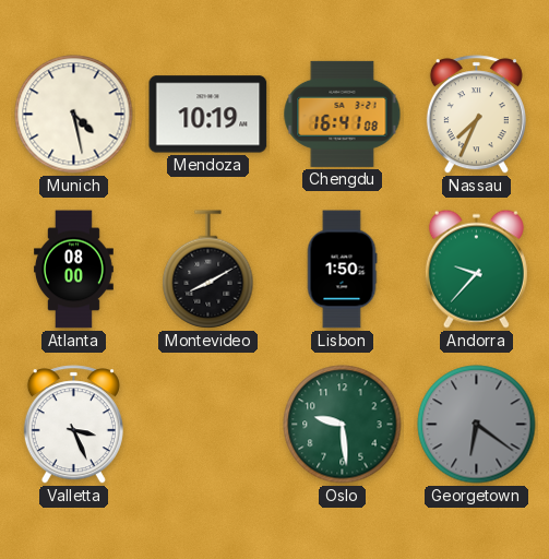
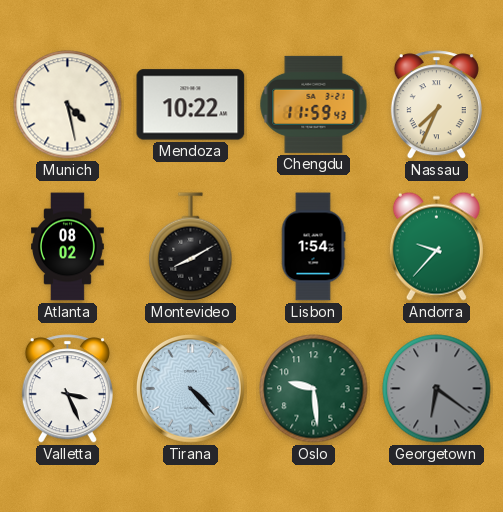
Mendoza: 10:19 -> 10:22 (191, 105)
Chengdu: 16:41 -> 11:59 (314, 104)
Atlanta: 08:00 -> 08:02 (68, 247)
Lisbon: 1:50 -> 1:54 (313, 247)
Tirana: none -> 4:23 (190, 388)
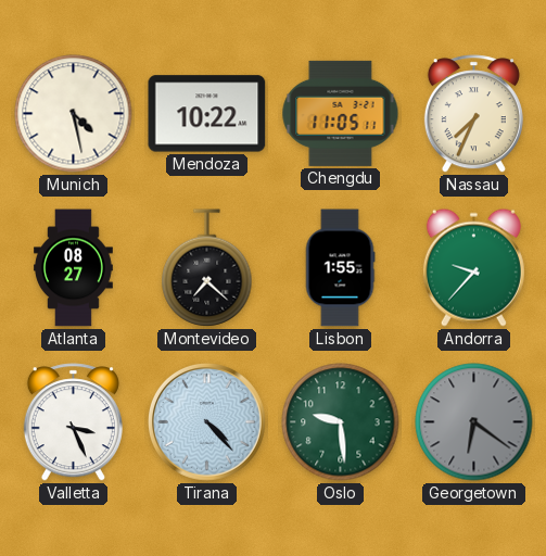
Chengdu: 11:59 -> 11:05 (341, 113)
Atlanta: 08:02 -> 08:27 (74, 268)
Montevideo: 8:10 -> 7:22 (207, 268)
Lisbon: 1:54 -> 1:55 (340, 268)
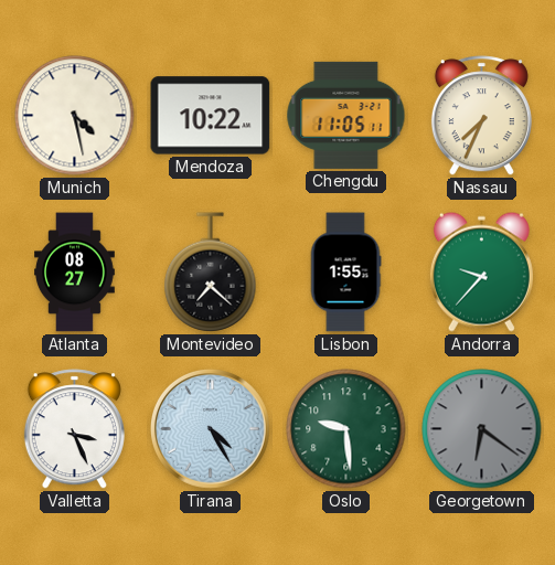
Tirana: 4:23 -> 4:25 (210, 428)
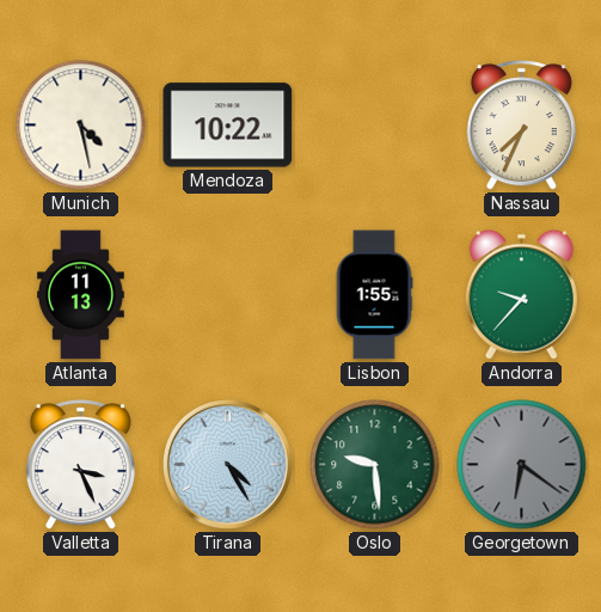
Chengdu: 11:05 -> none (346, 115)
Atlanta: 08:27 -> 11:13 (81, 295)
Montevideo: 7:22 -> none (211, 273)
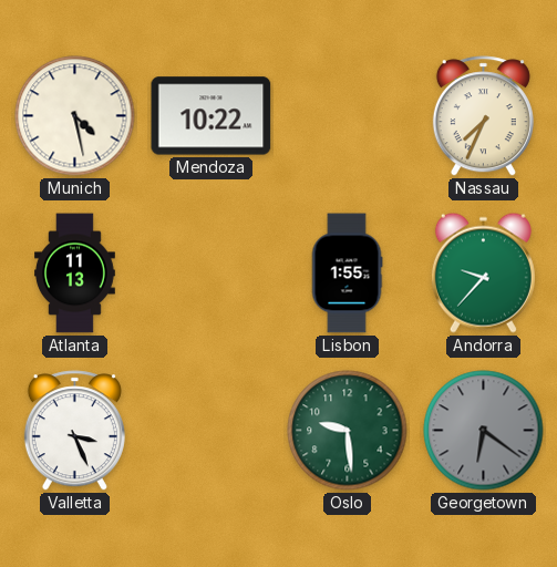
Tirana: 4:25 -> none (227, 464)
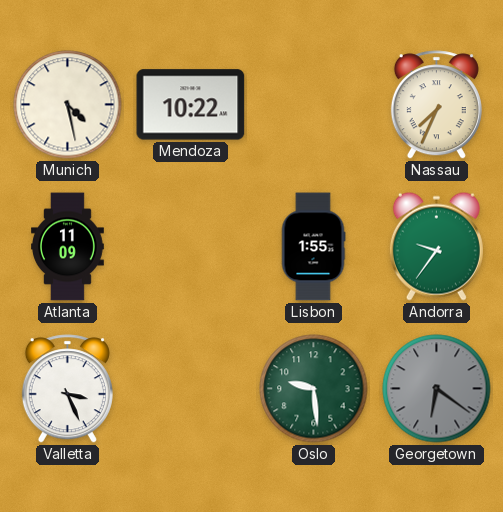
Atlanta: 11:13 -> 11:09 (68, 247)
Andorra: 9:37 -> 9:36 (436, 246)
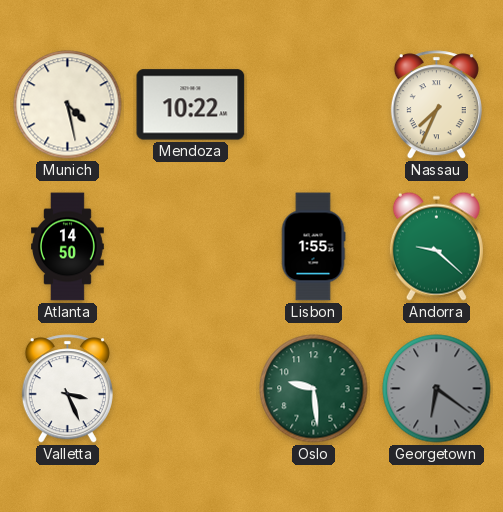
Atlanta: 11:09 -> 14:50 (68, 247)
Andorra: 9:36 -> 9:22 (436, 246)
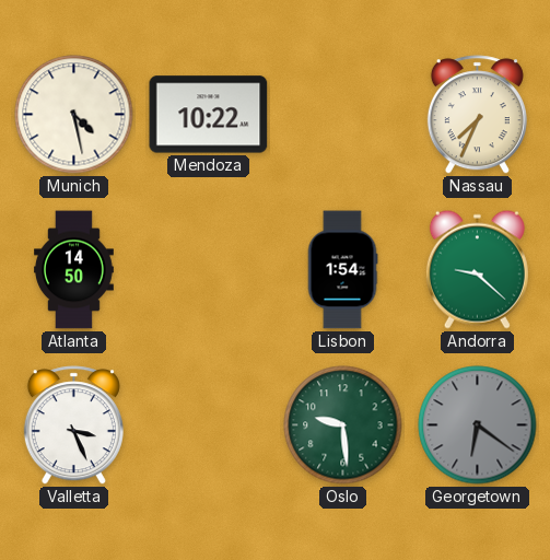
Lisbon: 1:55 -> 1:54 (342, 270)
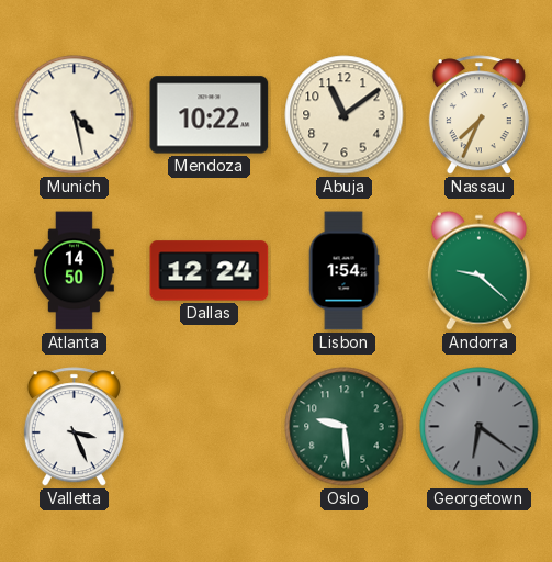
Abuja: none -> 11:09 (345, 115)
Dallas: none -> 12:24 (210, 271)
